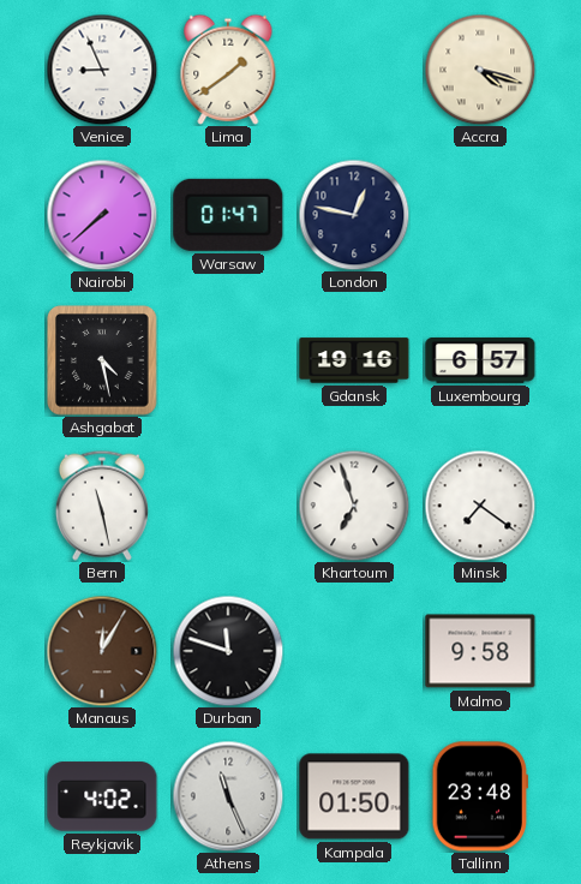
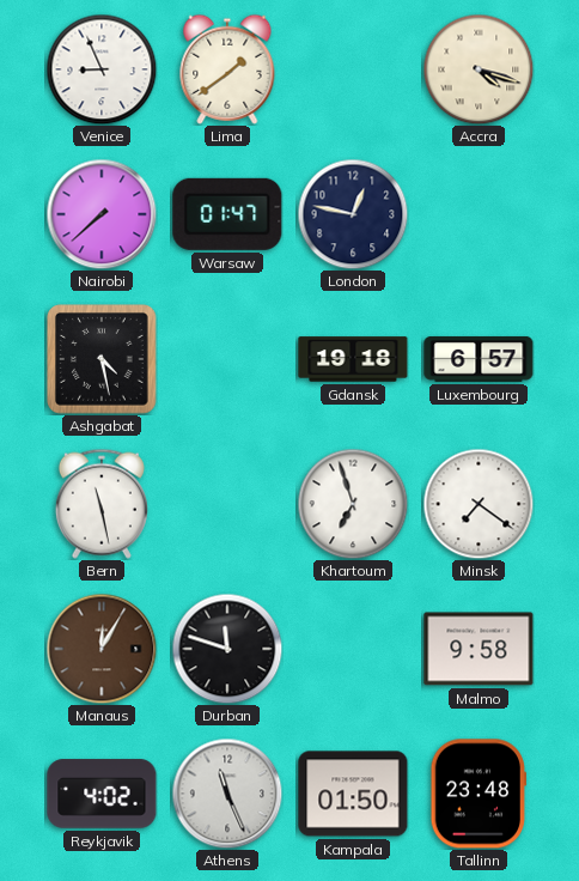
Gdansk: 19:16 -> 19:18 (353, 359)
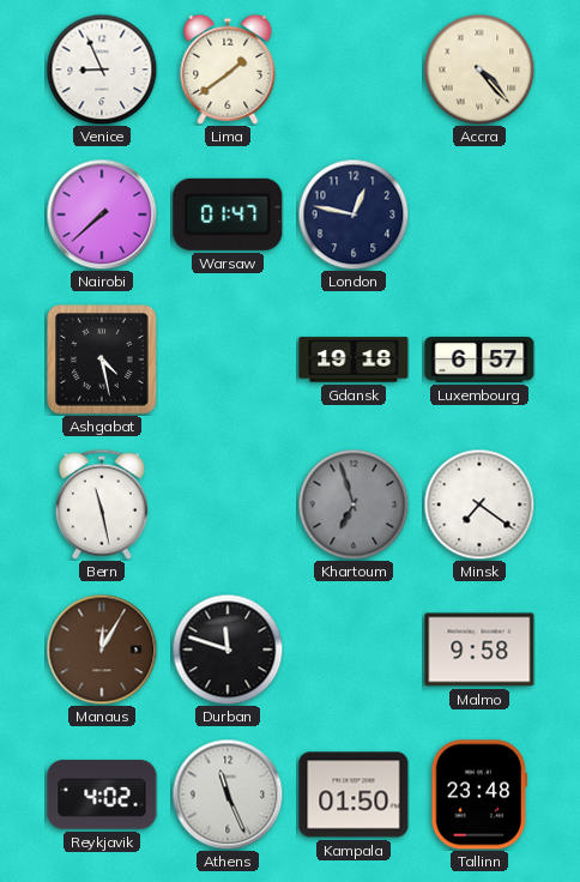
Accra: 4:18 -> 4:23 (479, 70)
Khartoum dial: white -> grey (354, 505)
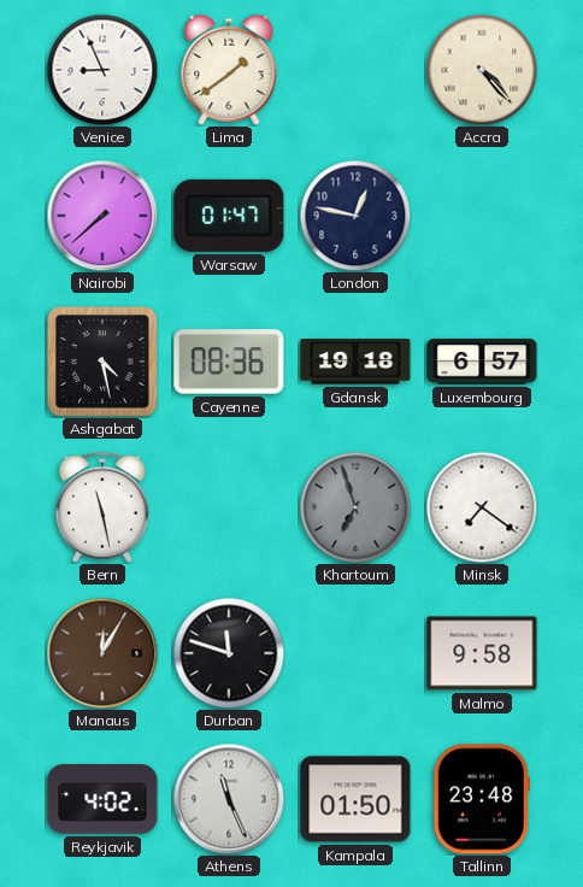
Cayenne: none -> 08:36 (229, 362)
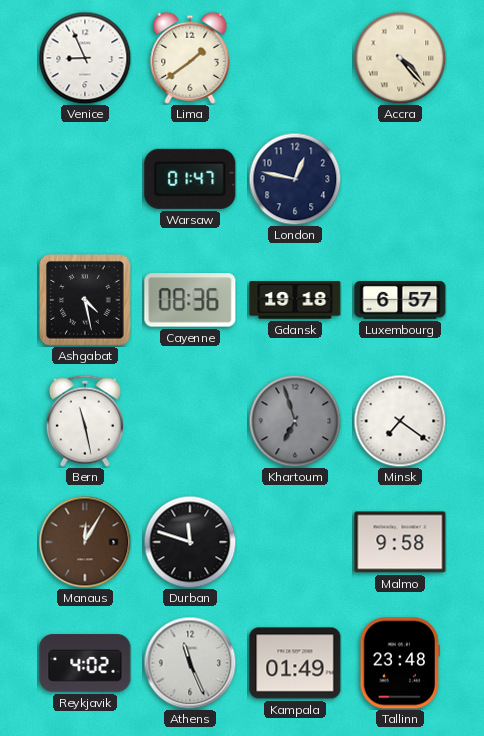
Nairobi: 7:38 -> none (102, 216)
Kampala: 01:50 -> 01:49 (295, 663)
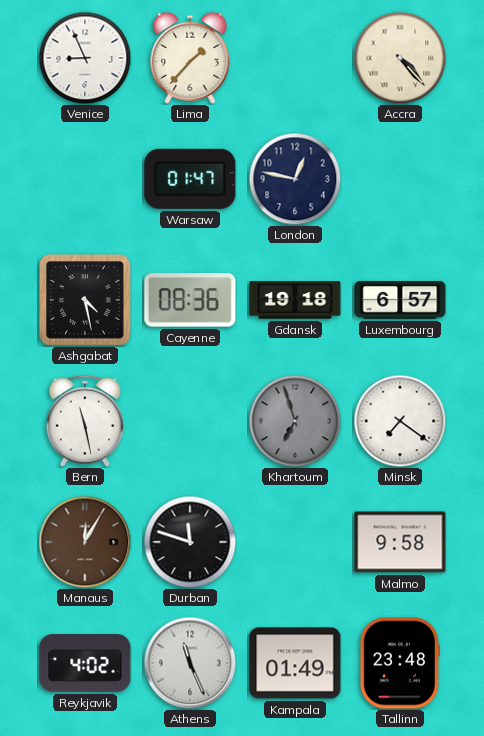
Lima: 1:39 -> 1:37 (190, 58)
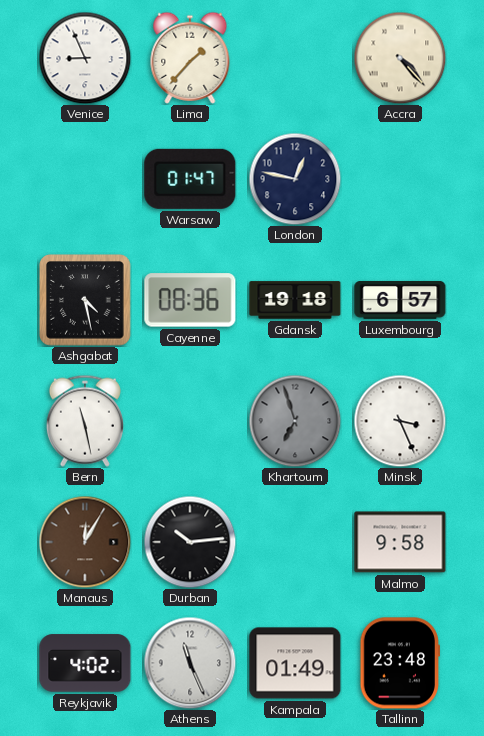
Minsk: 7:21 -> 3:26 (400, 421)
Durban: 11:48 -> 10:14 (190, 542)
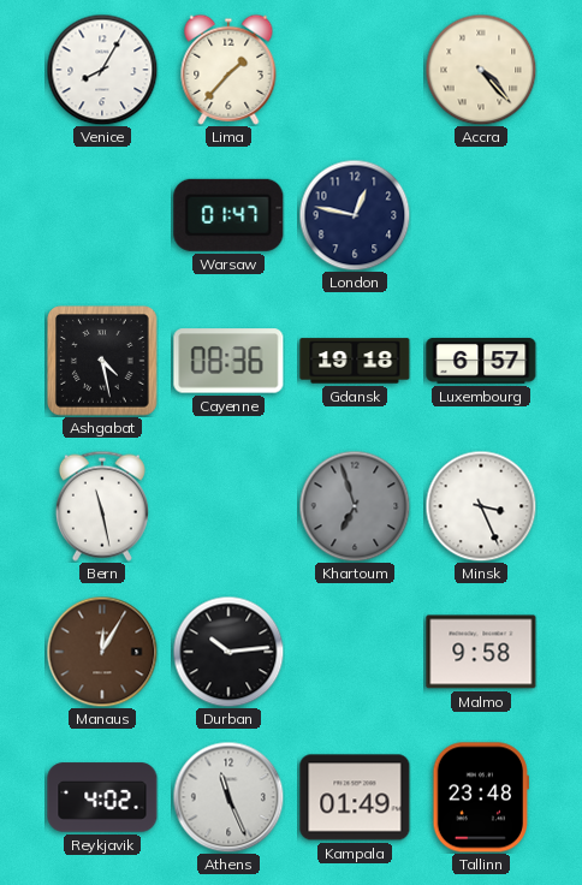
Venice: 8:56 -> 8:05 (102, 70)
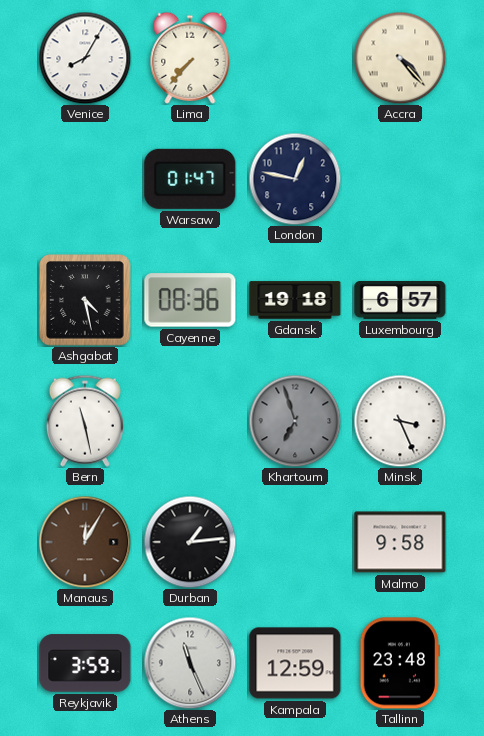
Lima: 1:37 -> 7:37 (190, 58)
Durban: 10:14 -> 1:14 (190, 542)
Reykjavik: 4:02 -> 3:59 (85, 663)
Kampala: 01:49 -> 12:59 (295, 663)
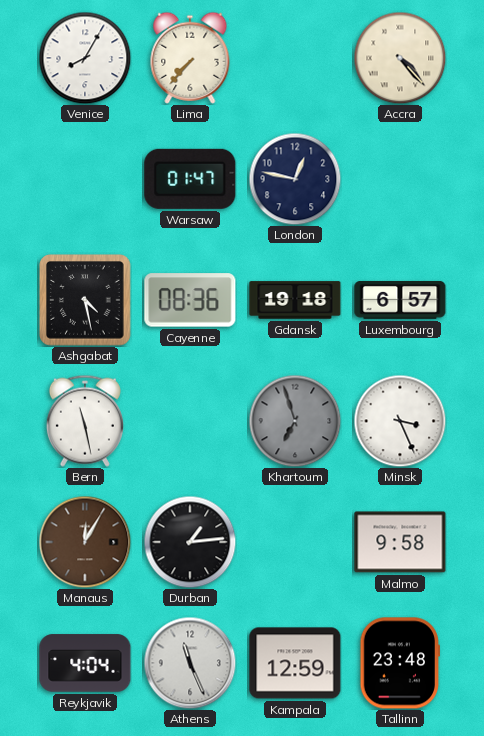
Reykjavik: 3:59 -> 4:04 (85, 663)
